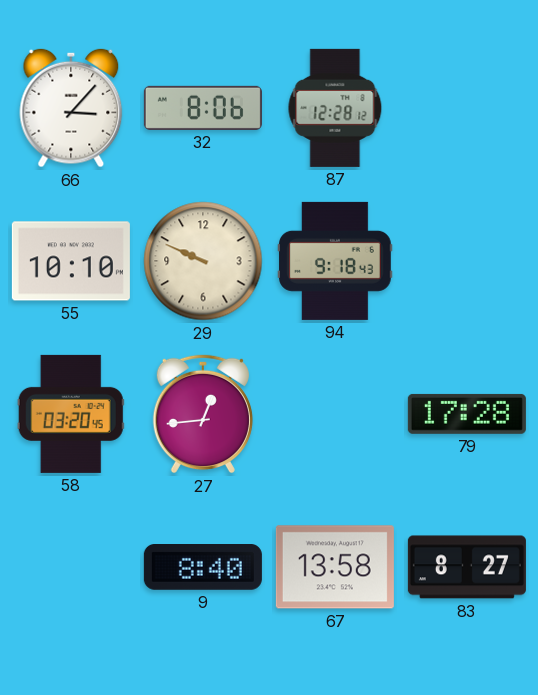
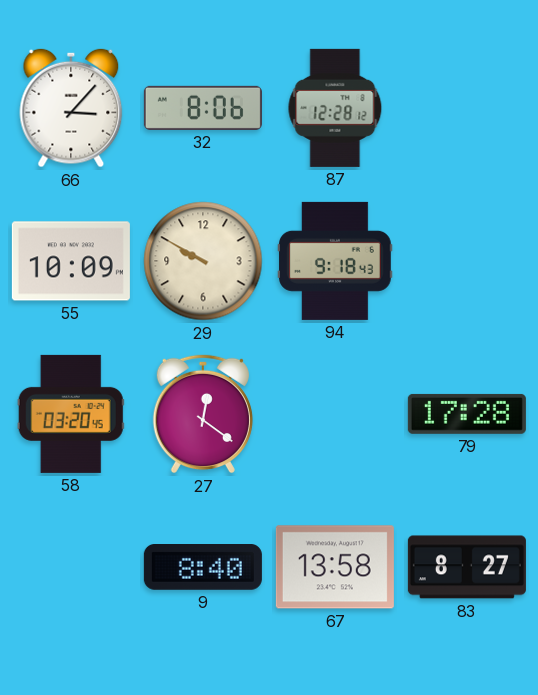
55: 10:10 -> 10:09 (71, 261)
29: 9:49 -> 9:50 (203, 261)
27: 12:44 -> 12:21 (203, 414)
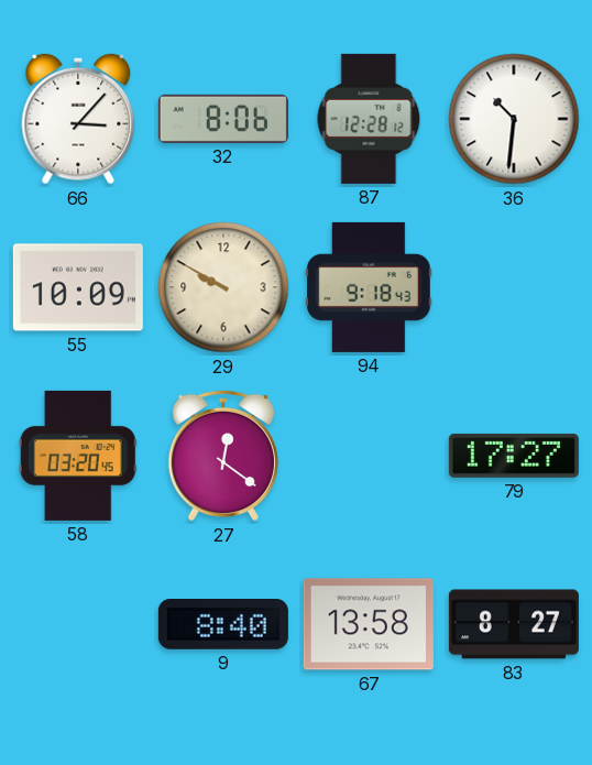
36: none -> 10:31 (514, 119)
79: 17:28 -> 17:27 (514, 456)
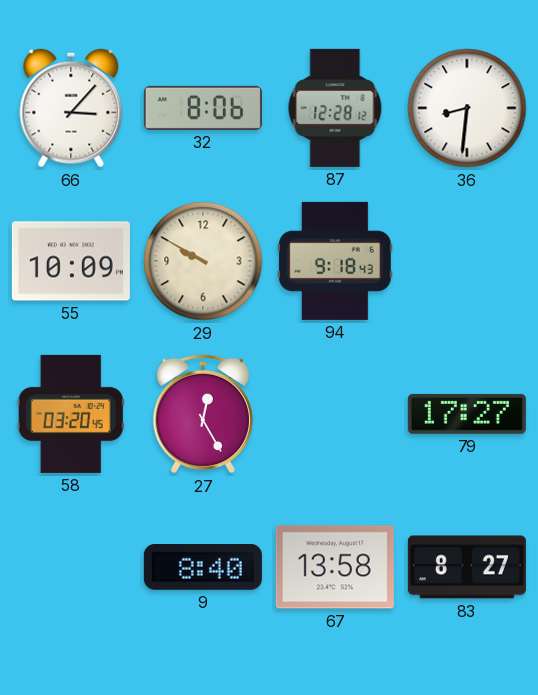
36: 10:31 -> 8:31 (467, 108)
27: 12:21 -> 12:25 (203, 414)
